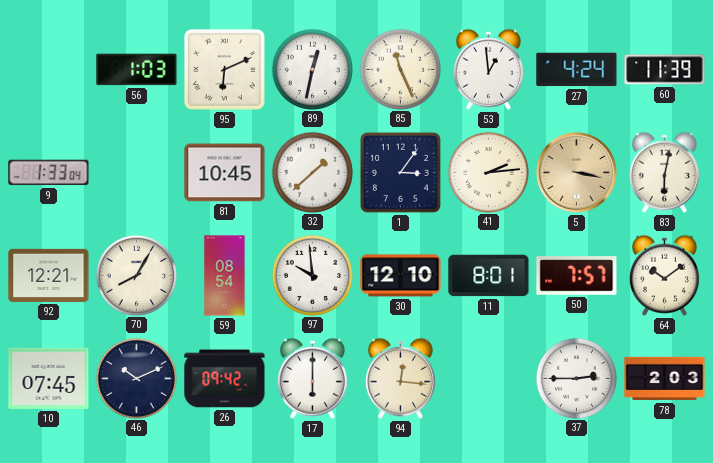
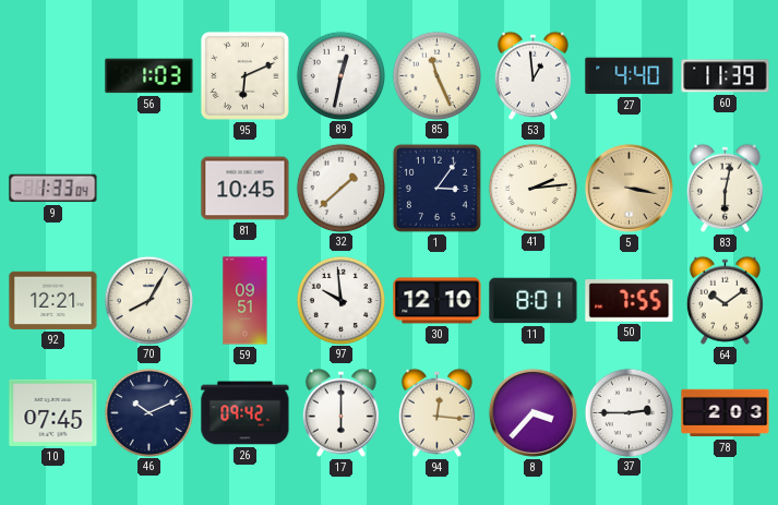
27: 4:24 -> 4:40 (630, 76)
59: 08:54 -> 09:51 (246, 301)
50: 7:57 -> 7:55 (630, 301)
8: none -> 3:37 (532, 412)
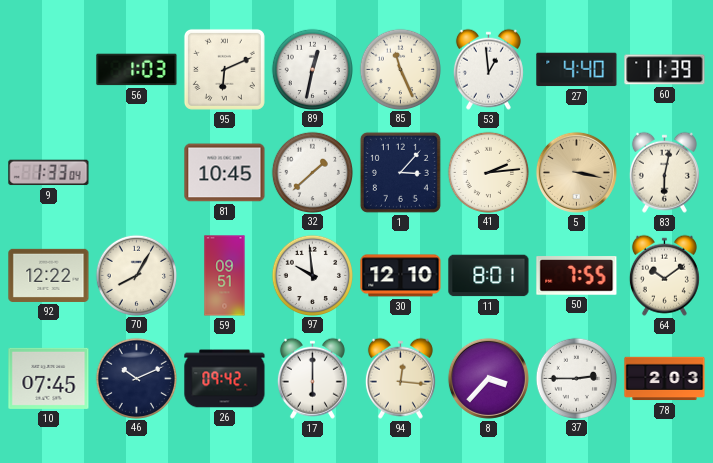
1: 3:06 -> 3:07 (400, 172)
92: 12:21 -> 12:22 (49, 275)
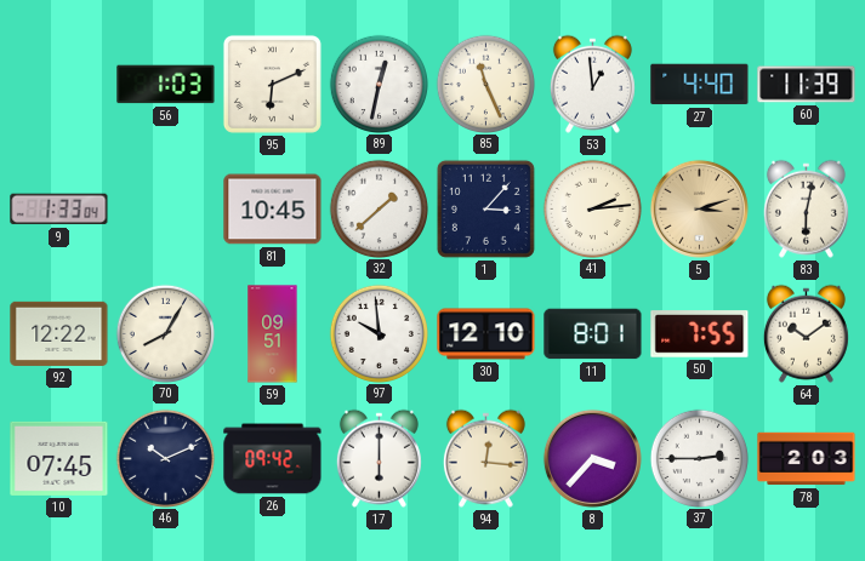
5: 3:17 -> 3:12 (699, 208)
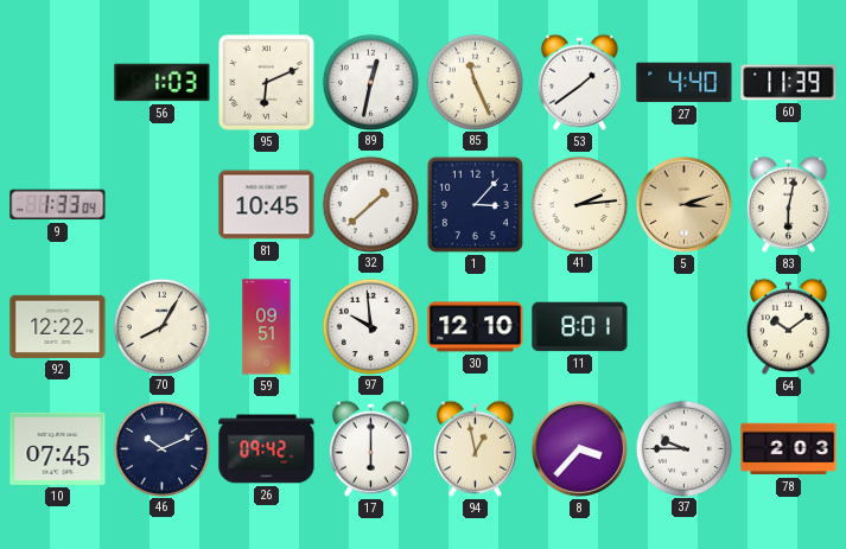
53: 12:59 -> 1:39 (579, 82)
50: 7:55 -> none (700, 334)
94: 12:16 -> 12:58 (475, 448)
37: 2:45 -> 9:45 (683, 448)
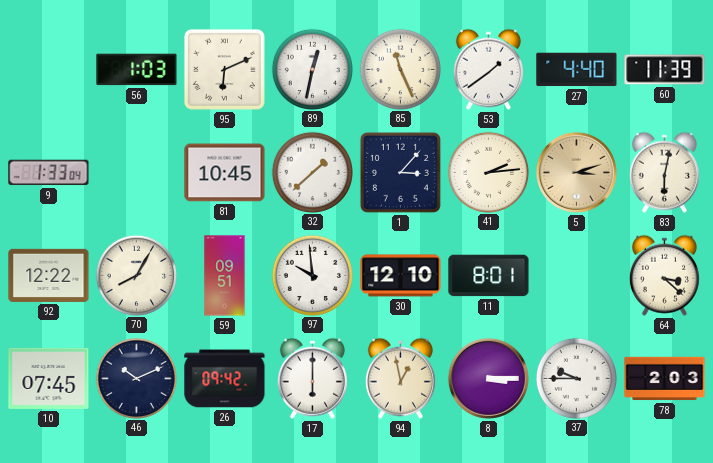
64: 10:09 -> 3:22 (664, 275)
8: 3:37 -> 3:15 (488, 378)
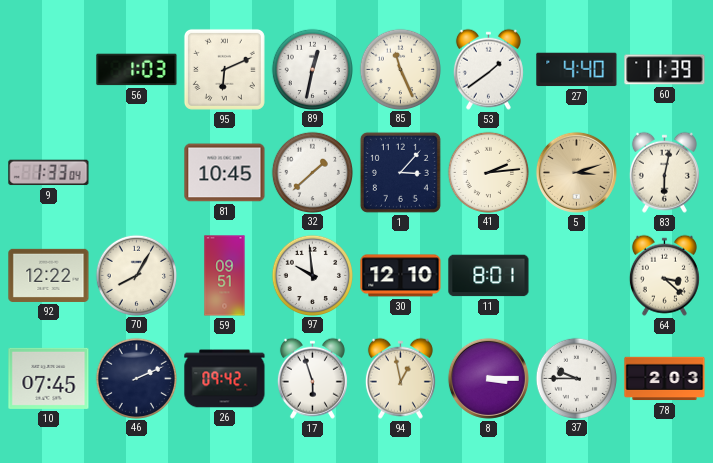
46: 10:11 -> 2:11 (136, 378)
17: 6:00 -> 5:57 (312, 378)
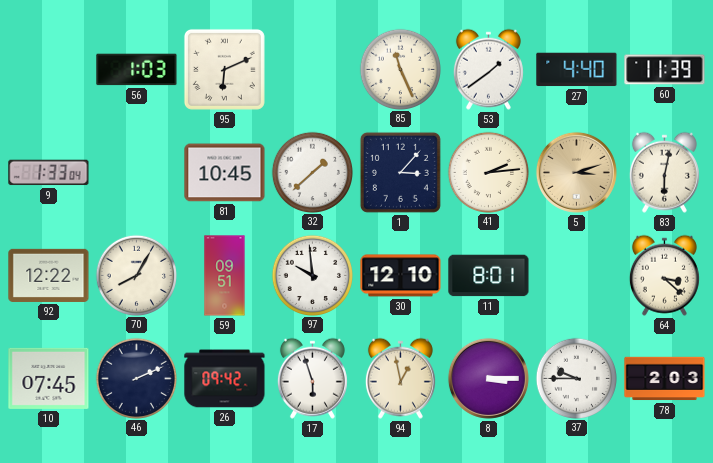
89: 12:32 -> none (312, 69)
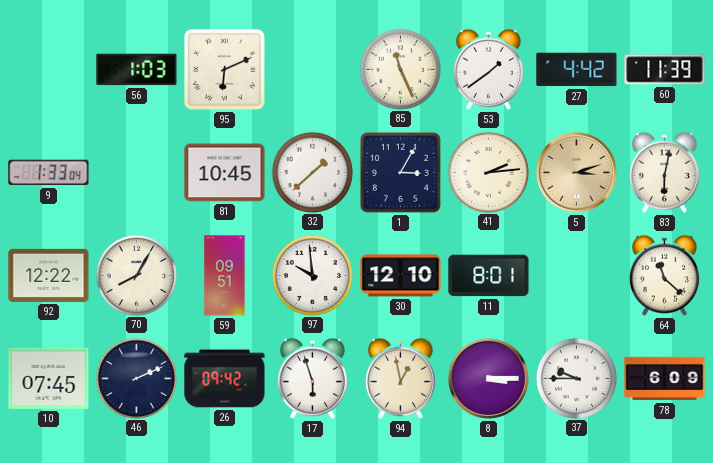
27: 4:40 -> 4:42 (577, 70)
1: 3:07 -> 3:05 (400, 172)
64: 3:22 -> 11:22 (664, 275)
78: 2:03 -> 6:09 (665, 379)
